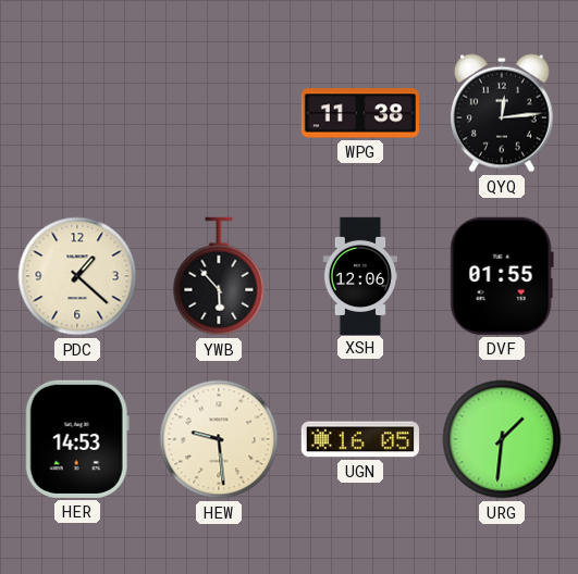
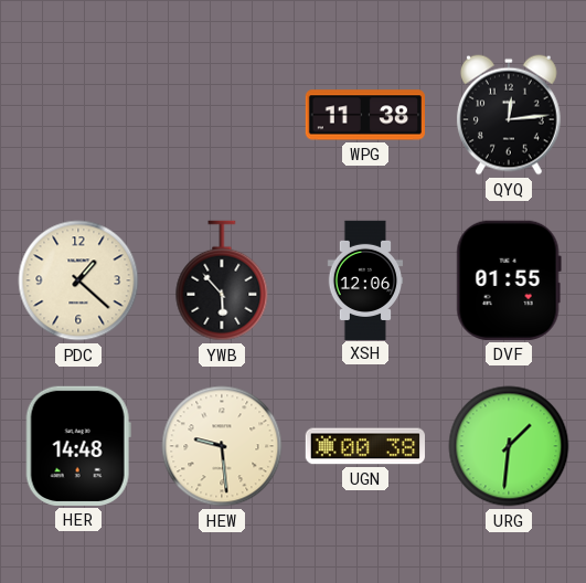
HER: 14:53 -> 14:48 (78, 446)
UGN: 16:05 -> 00:38 (364, 446)
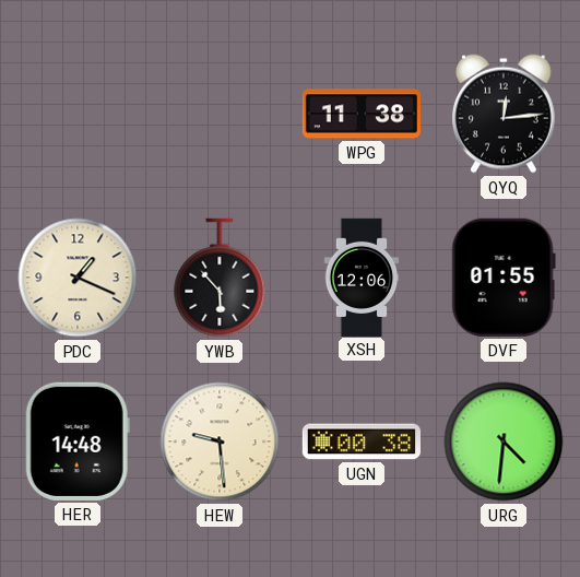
PDC: 1:22 -> 1:19 (78, 278)
URG: 1:31 -> 4:31 (504, 441)
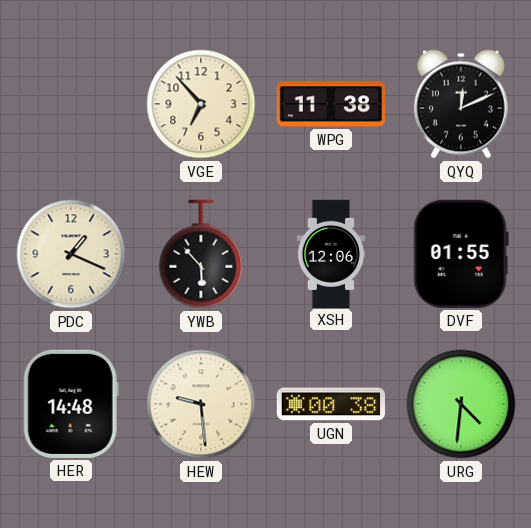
VGE: none -> 6:53 (201, 104)
QYQ: 12:14 -> 12:11 (461, 104)
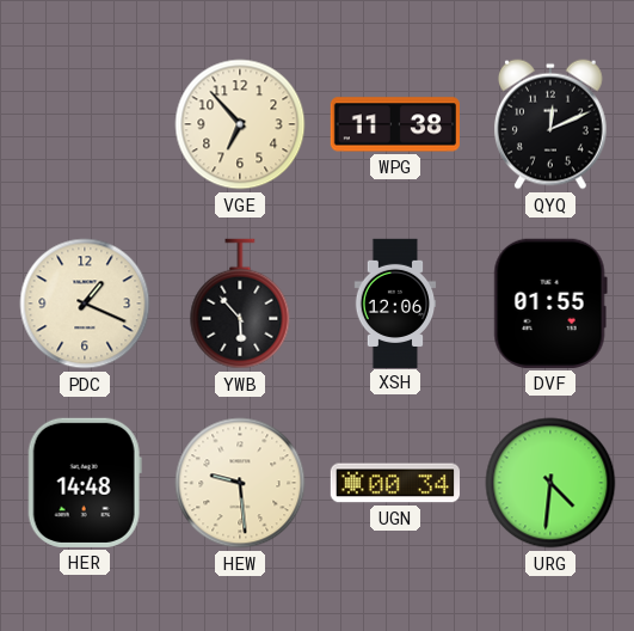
UGN: 00:38 -> 00:34 (394, 483)
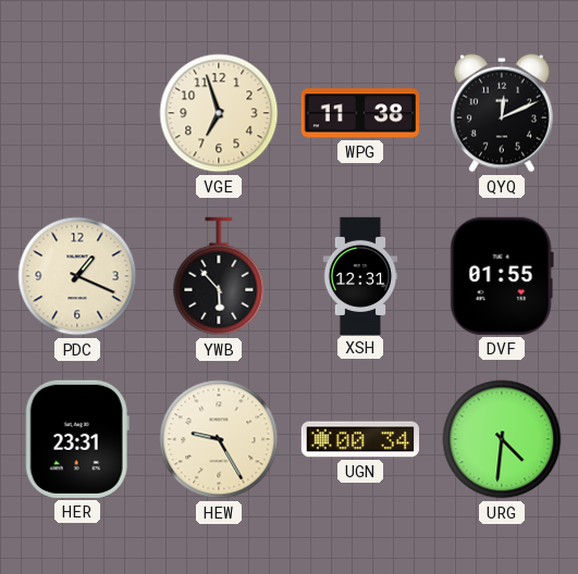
VGE: 6:53 -> 6:57 (219, 113)
XSH: 12:06 -> 12:31 (360, 275)
HER: 14:48 -> 23:31 (77, 439)
HEW: 9:29 -> 9:25 (219, 439)
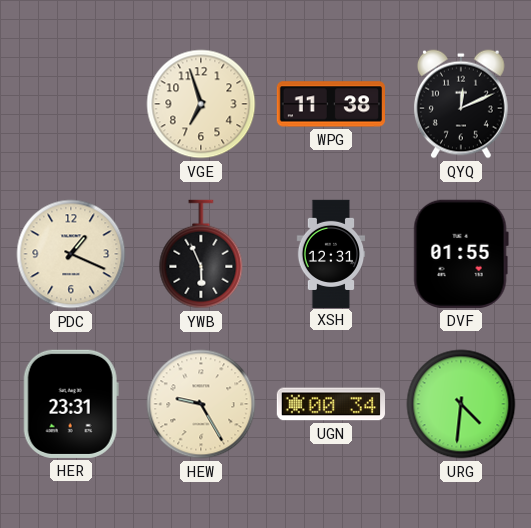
YWB: 5:53 -> 5:56 (201, 254)
